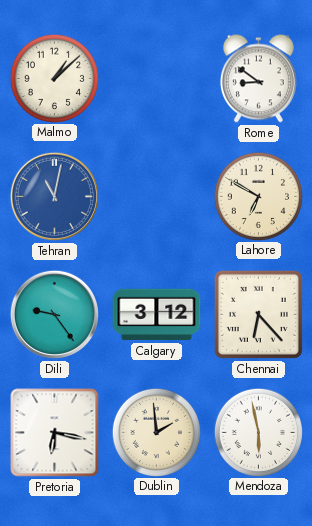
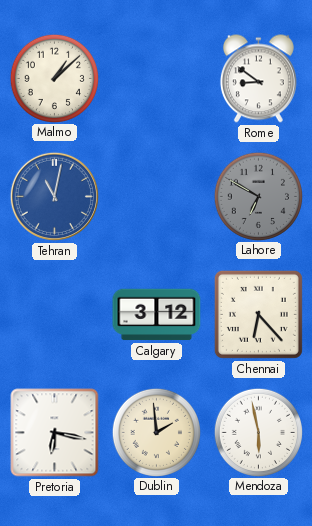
Lahore dial: cream -> grey (258, 196)
Dili: 9:24 -> none (54, 314)
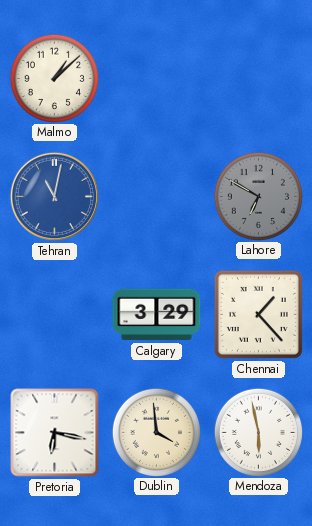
Rome: 8:51 -> none (258, 79)
Calgary: 3:12 -> 3:29 (157, 315)
Chennai: 6:23 -> 1:23 (258, 314)
Dublin: 1:59 -> 3:59 (156, 432)
